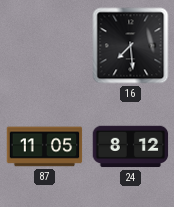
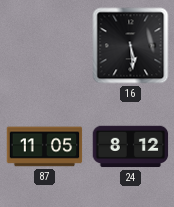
16: 7:29 -> 5:29 (131, 46)
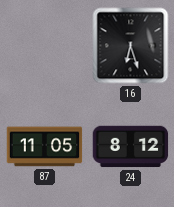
16: 5:29 -> 6:27 (131, 46)
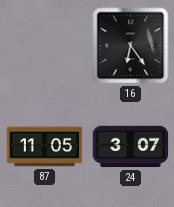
16: 6:27 -> 6:24 (131, 46)
24: 8:12 -> 3:07 (131, 147)
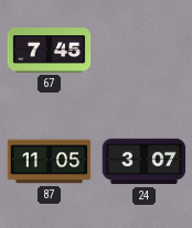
67: none -> 7:45 (50, 51)
16: 6:24 -> none (131, 46)
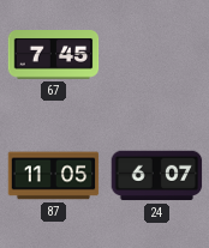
24: 3:07 -> 6:07 (157, 176)
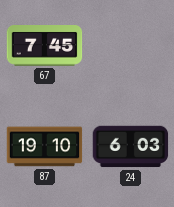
87: 11:05 -> 19:10 (45, 147)
24: 6:07 -> 6:03 (131, 147)
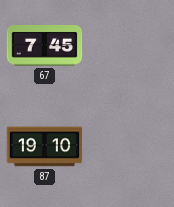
24: 6:03 -> none (131, 147)
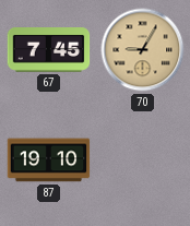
70: none -> 9:05 (143, 50)
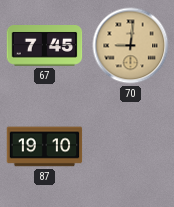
70: 9:05 -> 9:01 (131, 46)
